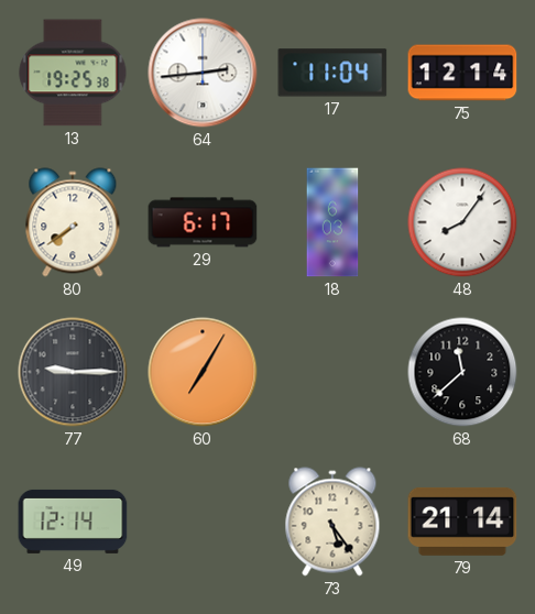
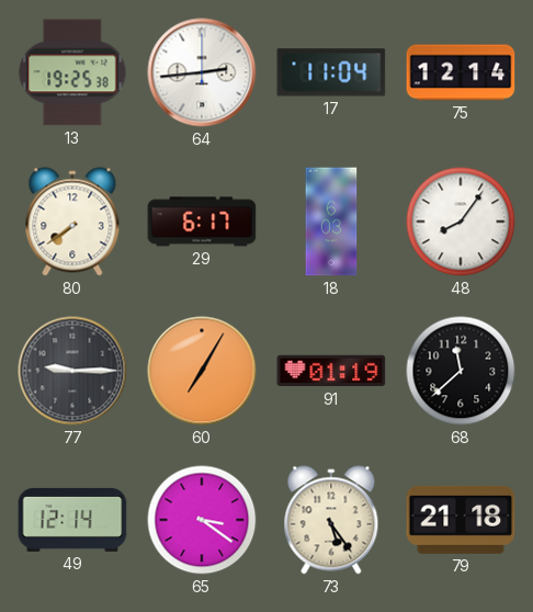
91: none -> 01:19 (331, 371)
65: none -> 3:21 (202, 520)
79: 21:14 -> 21:18 (461, 520)
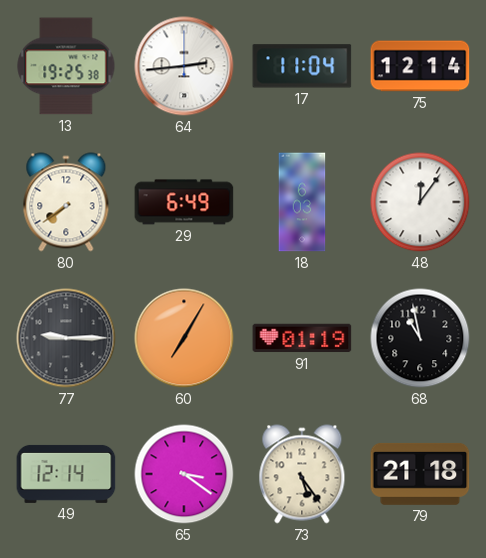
29: 6:17 -> 6:49 (184, 202)
48: 8:06 -> 12:06 (420, 202)
68: 11:38 -> 10:58 (420, 338)
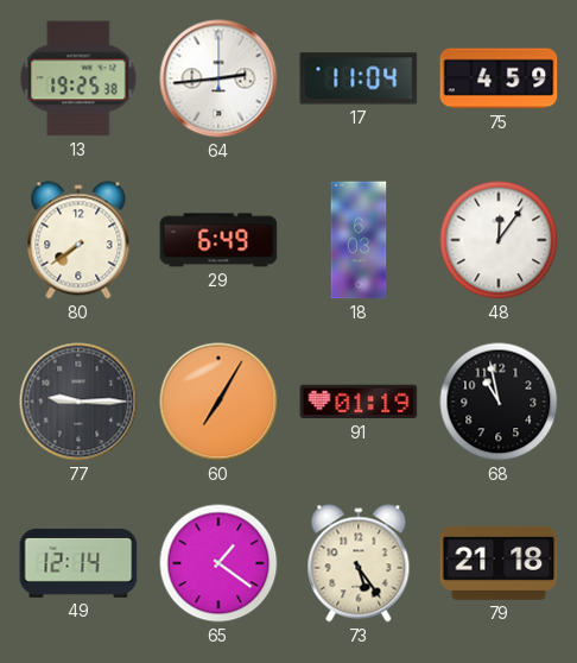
75: 12:14 -> 4:59 (499, 78)
65: 3:21 -> 1:21 (218, 563)
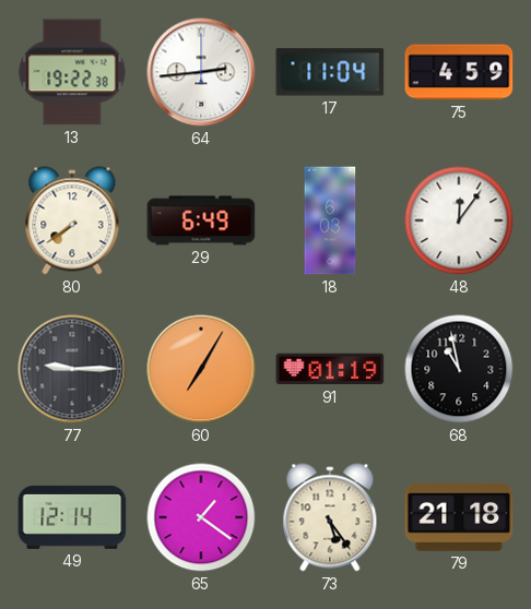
13: 19:25 -> 19:22 (72, 72)
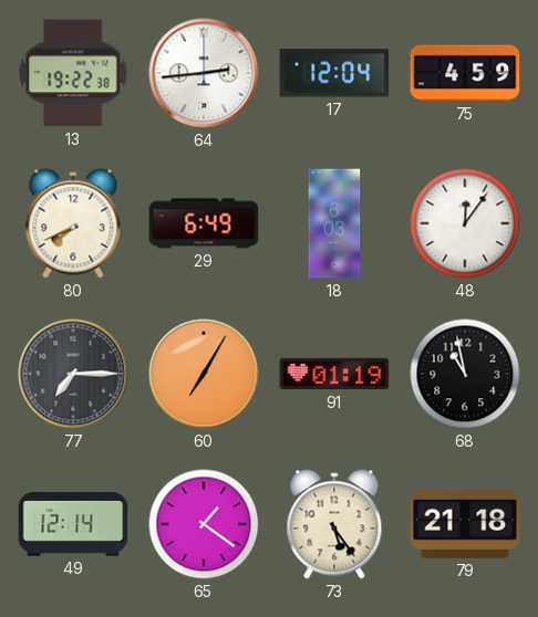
17: 11:04 -> 12:04 (334, 73)
80: 7:39 -> 7:41 (73, 223)
77: 9:15 -> 7:15 (73, 374)
